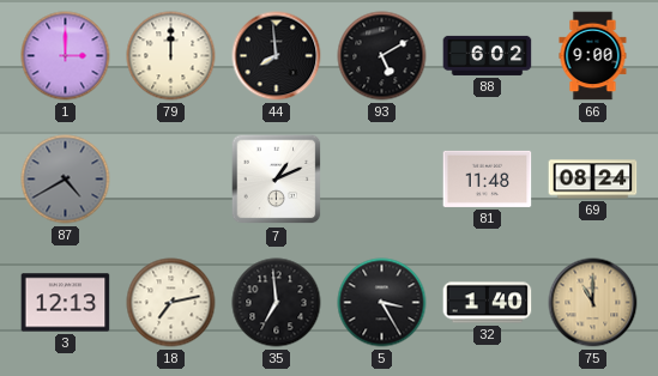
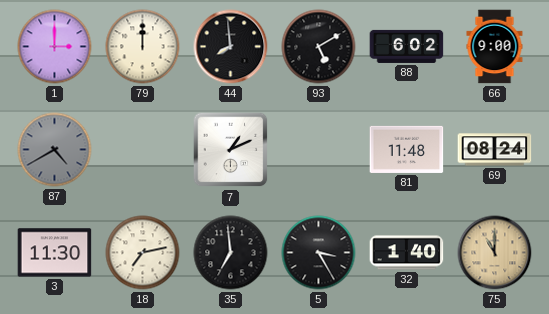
3: 12:13 -> 11:30 (55, 253)
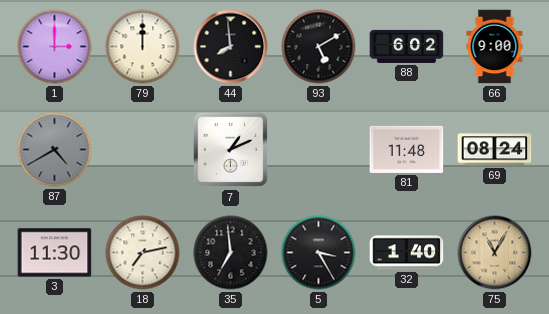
75: 11:00 -> 11:05 (495, 253)
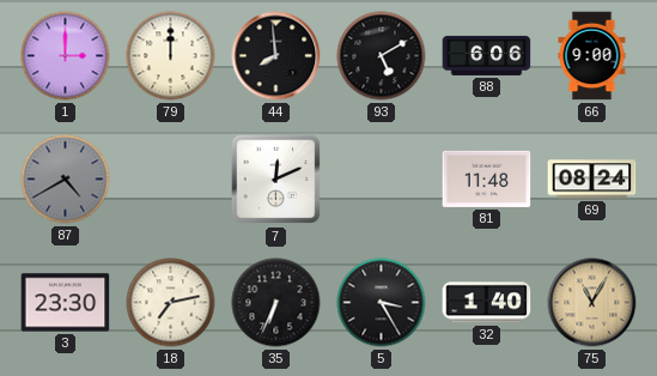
88: 6:02 -> 6:06 (487, 55)
7: 1:11 -> 12:11 (276, 180)
3: 11:30 -> 23:30 (66, 303)
35: 6:59 -> 6:34 (276, 303)
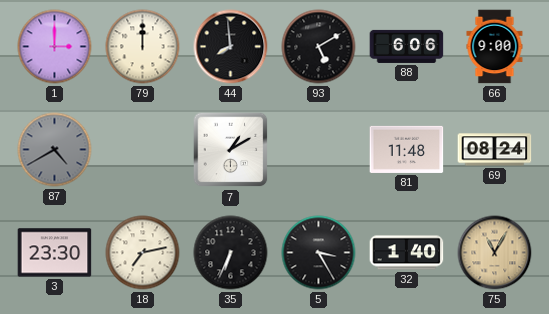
7: 12:11 -> 1:10 (231, 150)
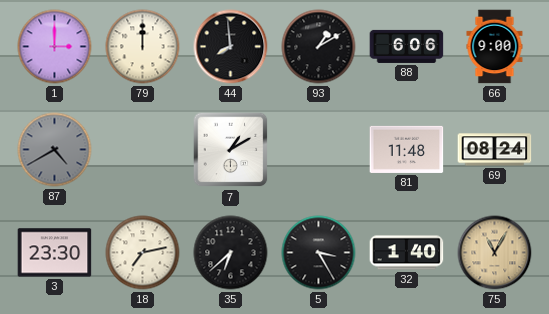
93: 5:10 -> 1:10 (319, 47)
35: 6:34 -> 6:38 (231, 253)
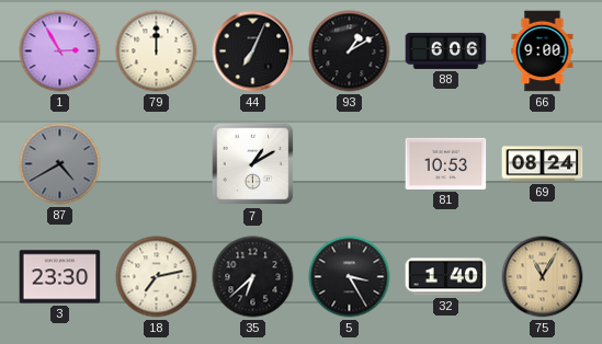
1: 3:00 -> 2:55 (60, 51)
44: 7:59 -> 7:04 (253, 51)
81: 11:48 -> 10:53 (446, 163)
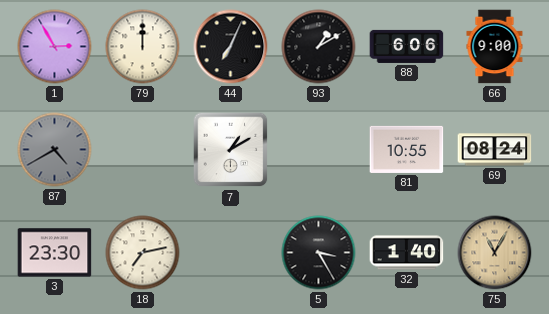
81: 10:53 -> 10:55 (407, 149)
35: 6:38 -> none (253, 277)
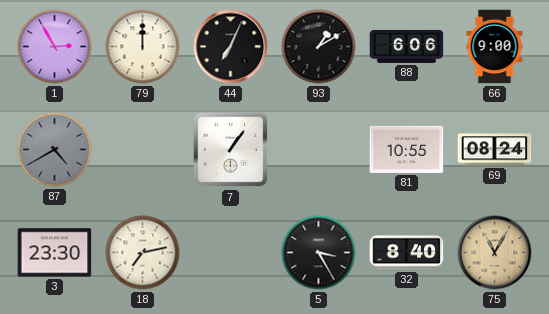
7: 1:10 -> 1:06 (231, 150)
32: 1:40 -> 8:40 (407, 253)
